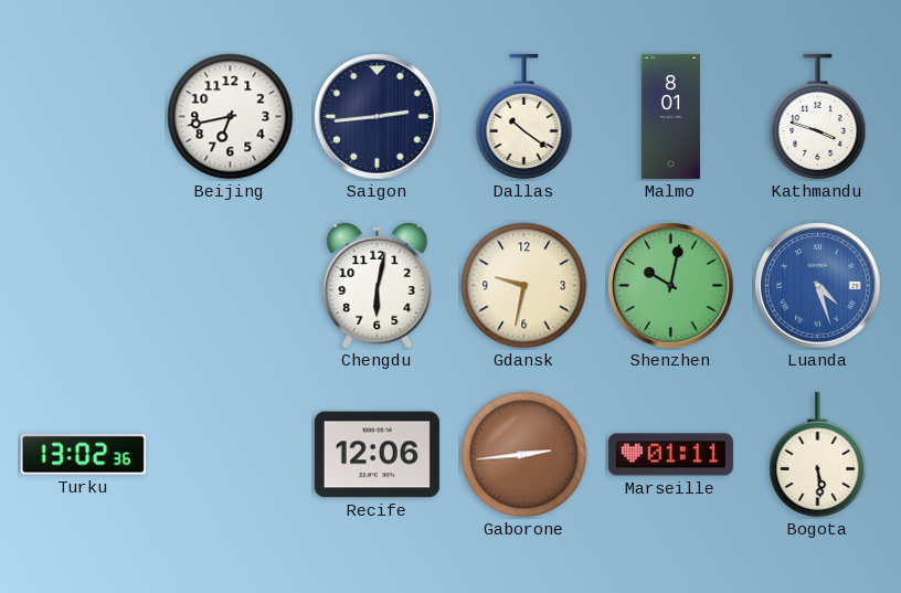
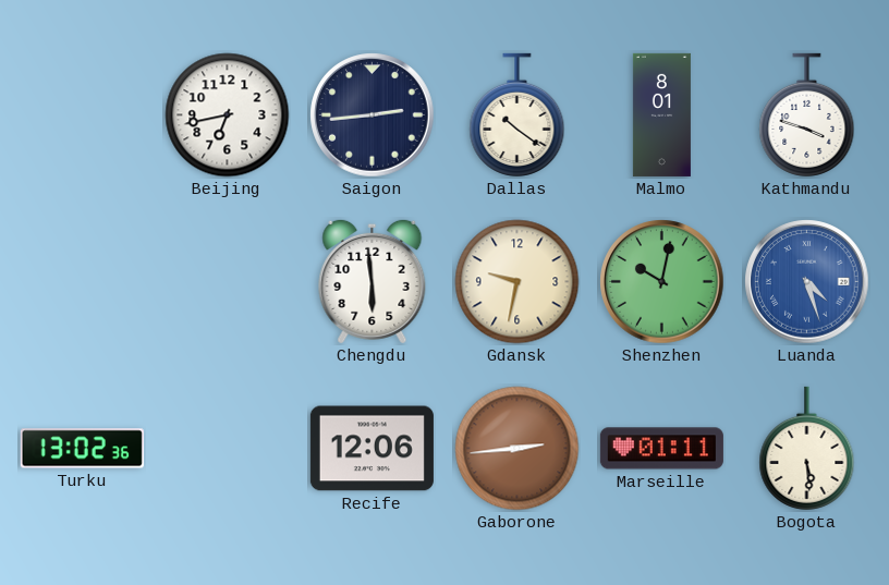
Chengdu: 6:02 -> 5:59 (373, 281)
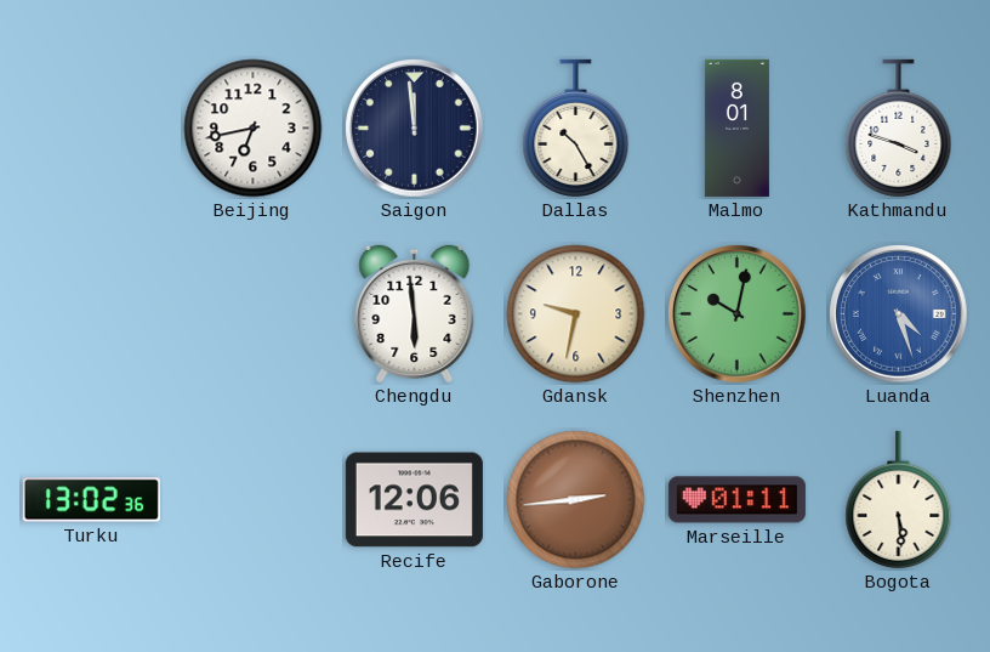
Saigon: 2:44 -> 11:59 (415, 129)
Dallas: 10:21 -> 10:25 (576, 127)
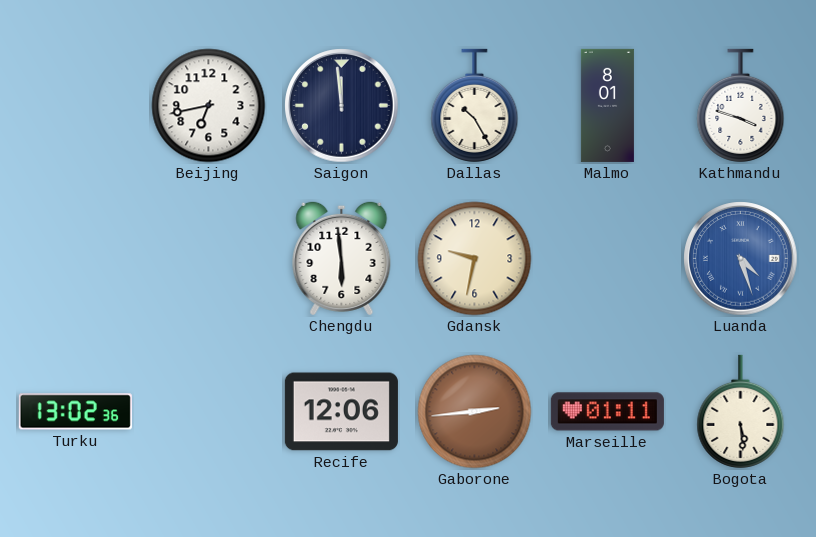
Shenzhen: 10:02 -> none (738, 314)
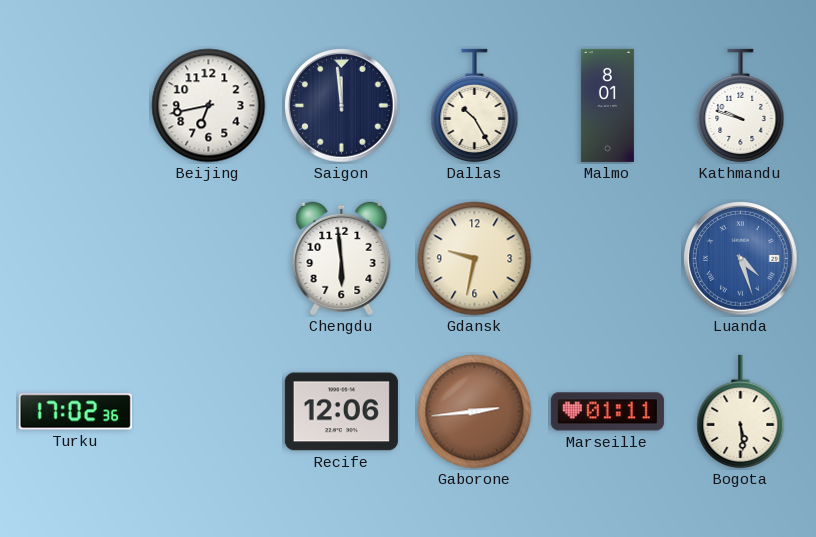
Kathmandu: 3:48 -> 9:48 (741, 105)
Turku: 13:02 -> 17:02 (75, 412)
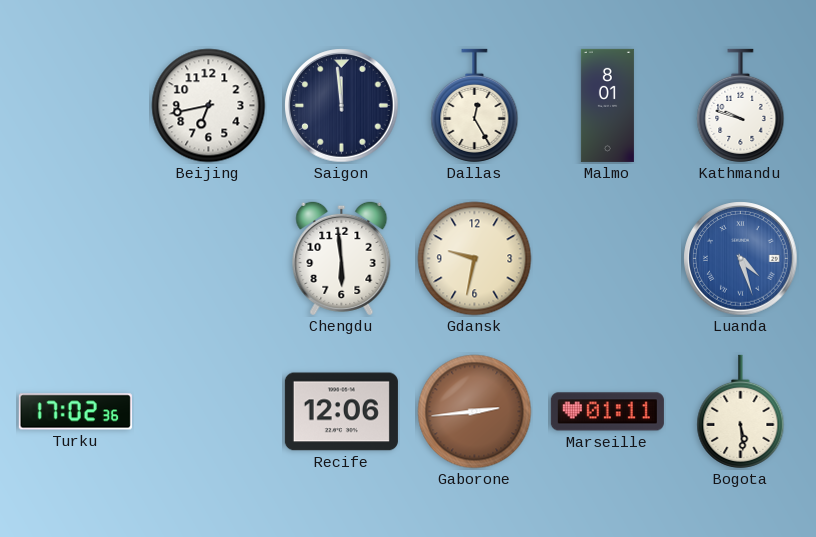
Dallas: 10:25 -> 12:25 (475, 105)
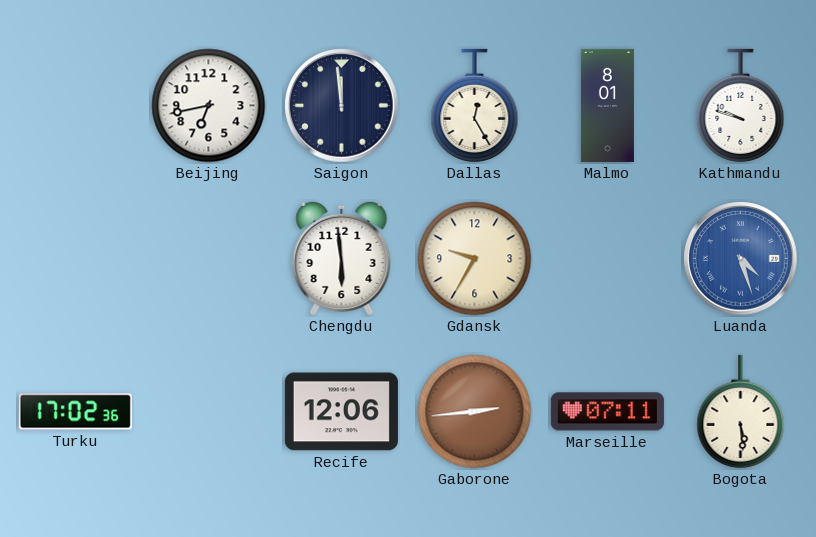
Gdansk: 9:32 -> 9:35 (475, 259)
Marseille: 01:11 -> 07:11 (607, 412)
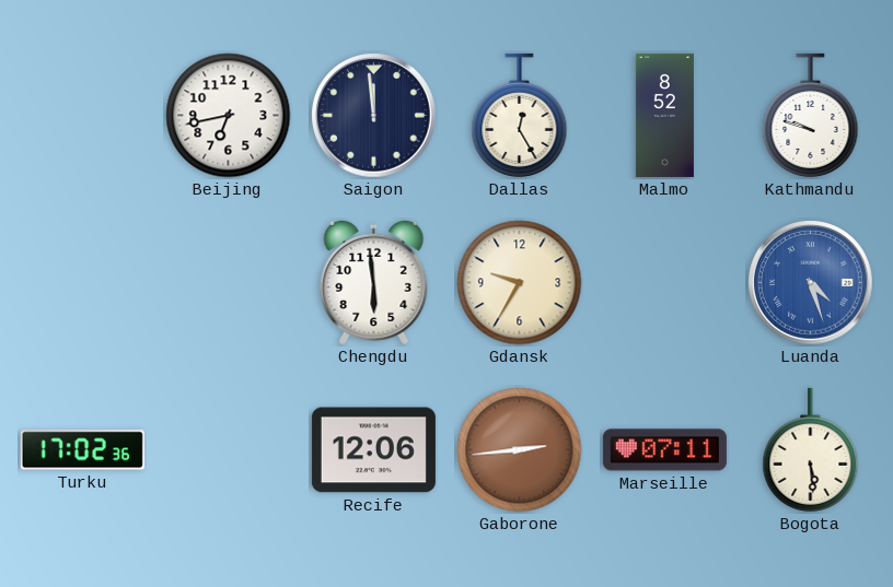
Malmo: 8:01 -> 8:52 (664, 115)
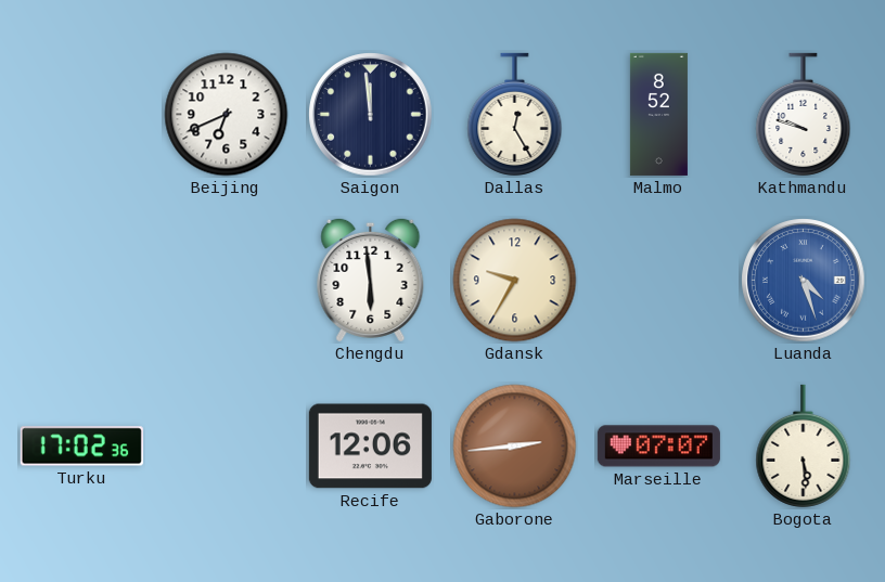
Beijing: 6:43 -> 6:41 (227, 115)
Marseille: 07:11 -> 07:07 (658, 447)
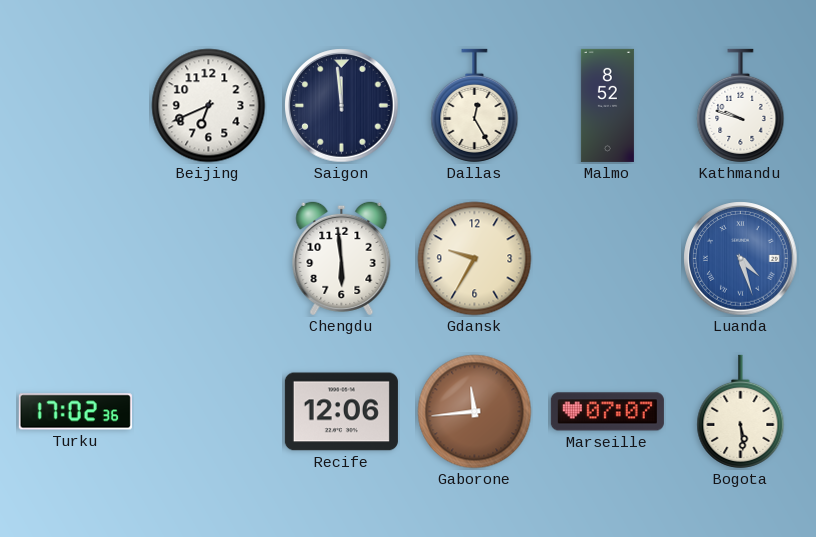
Gaborone: 2:44 -> 11:44 (475, 412)
